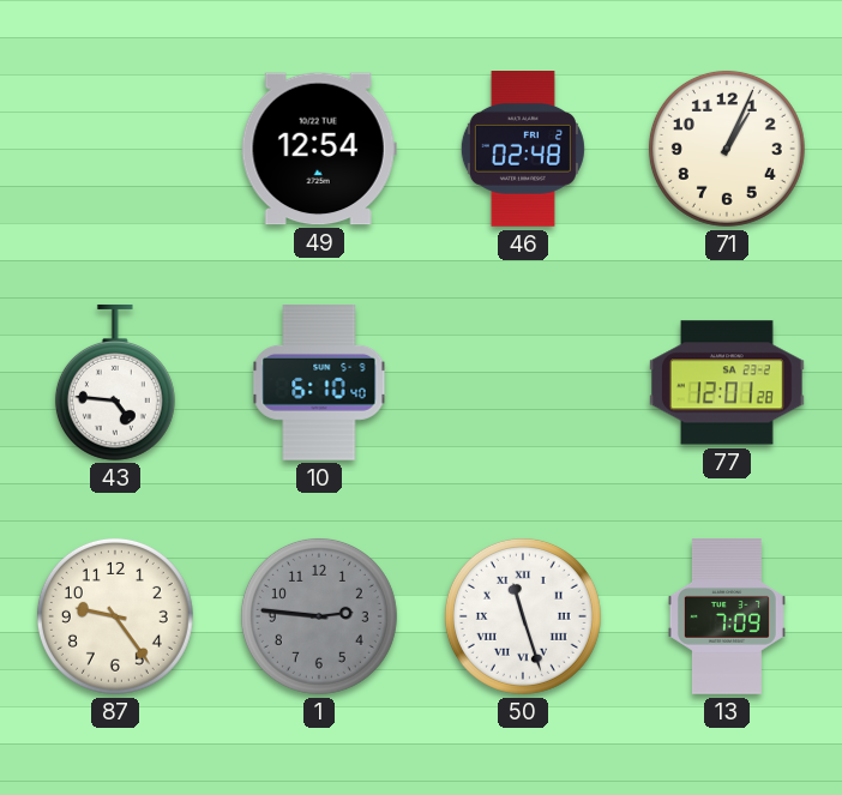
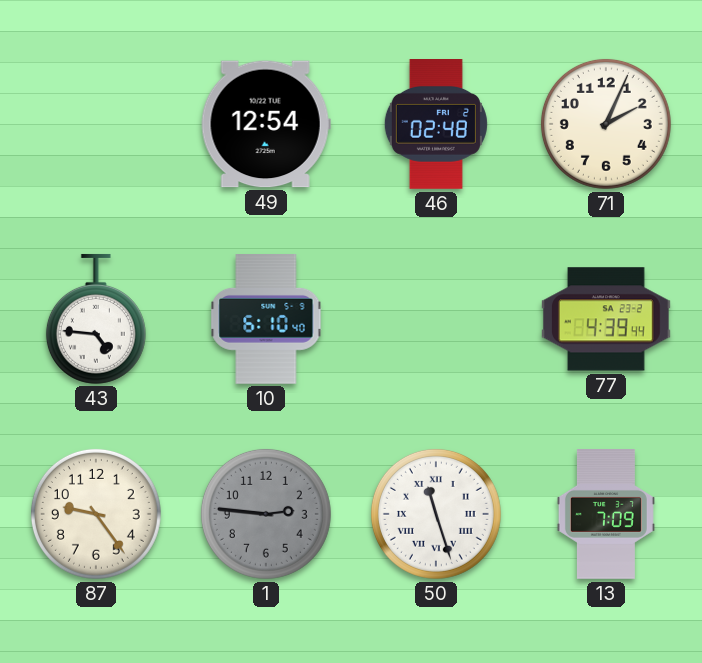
71: 1:04 -> 2:04 (606, 124)
77: 12:01 -> 4:39 (606, 319)
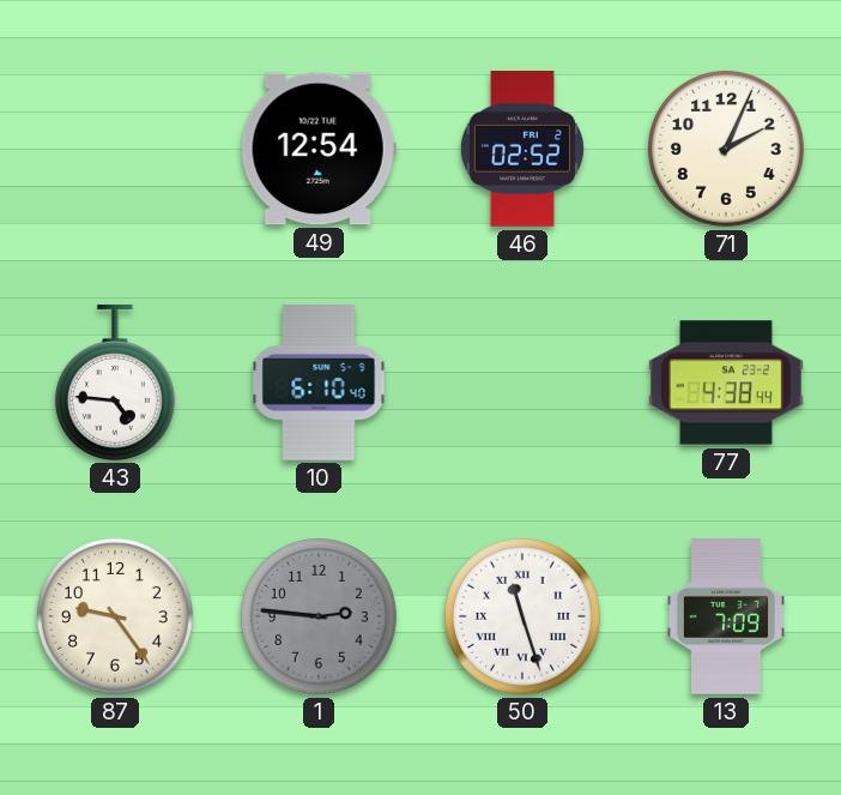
46: 02:48 -> 02:52 (522, 150)
77: 4:39 -> 4:38 (726, 383)
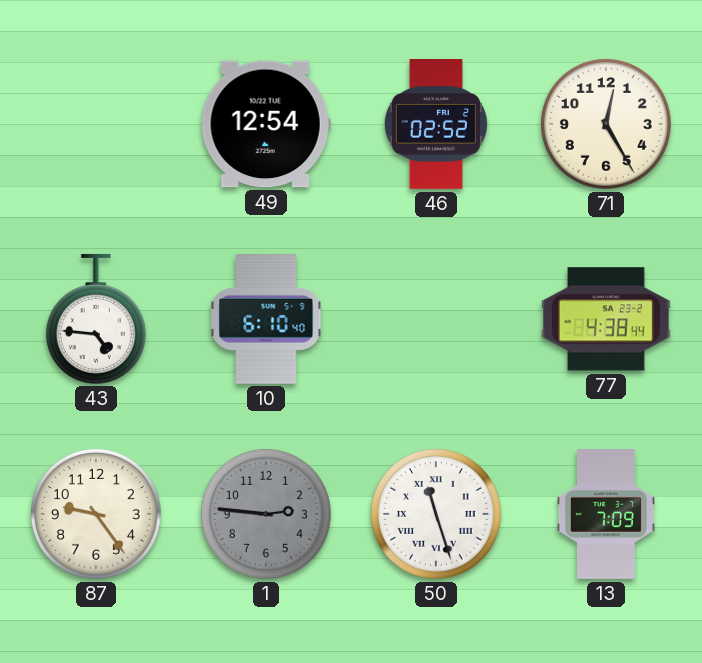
71: 2:04 -> 12:25 (606, 124)
